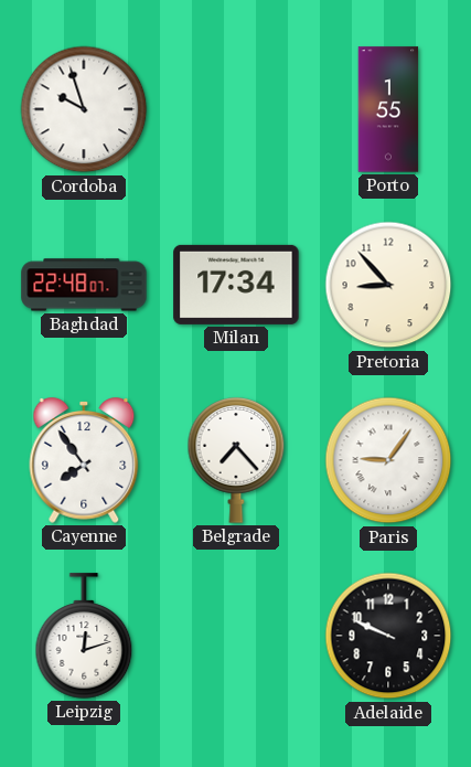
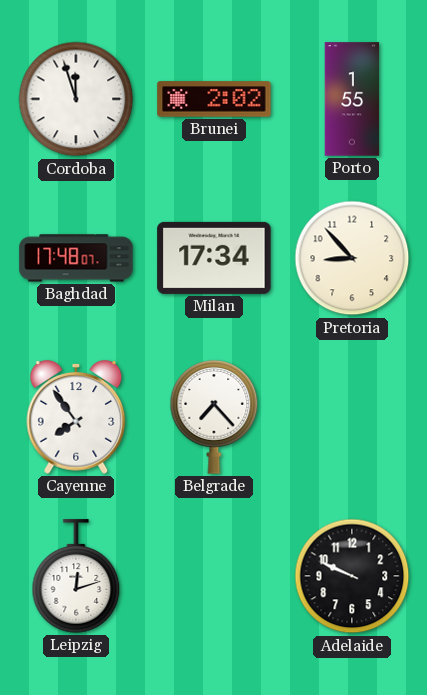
Cordoba: 9:57 -> 11:57 (76, 99)
Brunei: none -> 2:02 (214, 99)
Baghdad: 22:48 -> 17:48 (76, 258)
Paris: 9:06 -> none (388, 460)
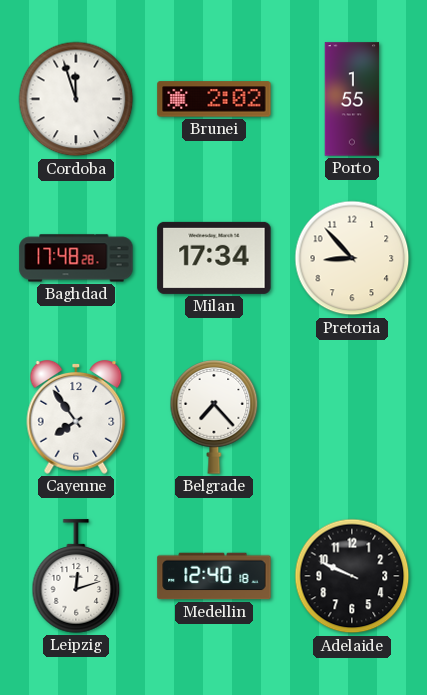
Baghdad: 17:48:07 -> 17:48:28 (76, 258)
Medellin: none -> 12:40 (214, 576)
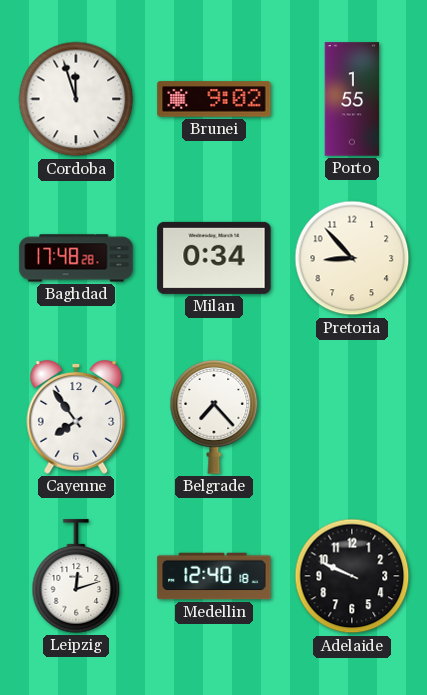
Brunei: 2:02 -> 9:02 (214, 99)
Milan: 17:34 -> 0:34 (214, 258)
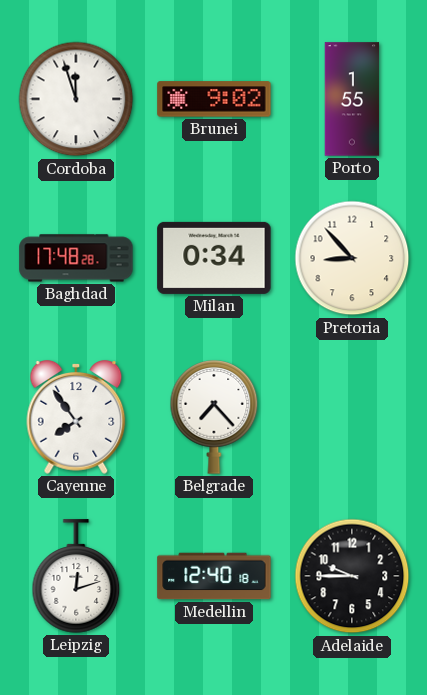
Adelaide: 9:49 -> 9:45 (352, 576)
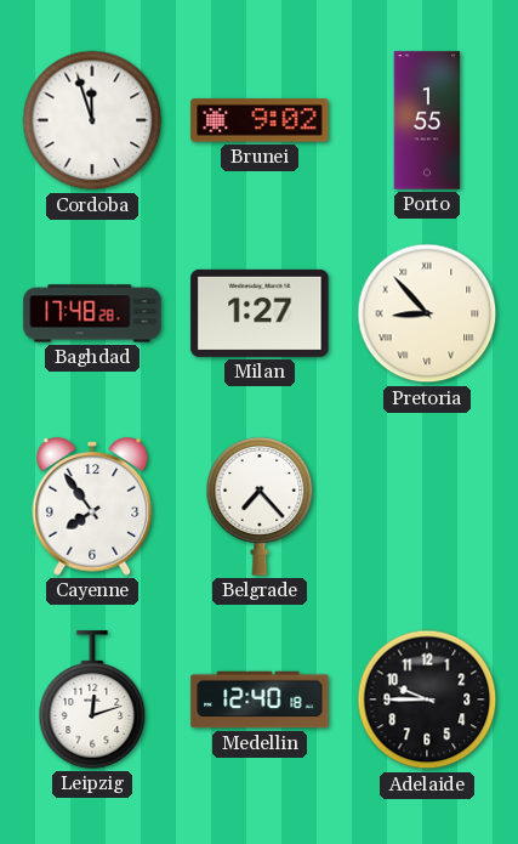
Milan: 0:34 -> 1:27 (260, 313)
Pretoria numerals: Arabic -> Roman (427, 313)
